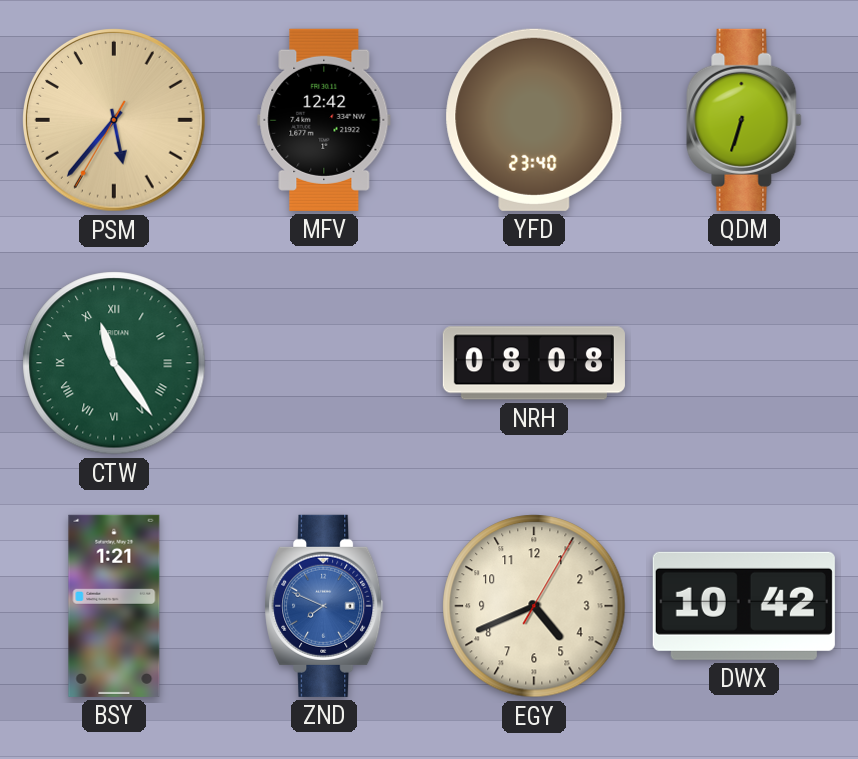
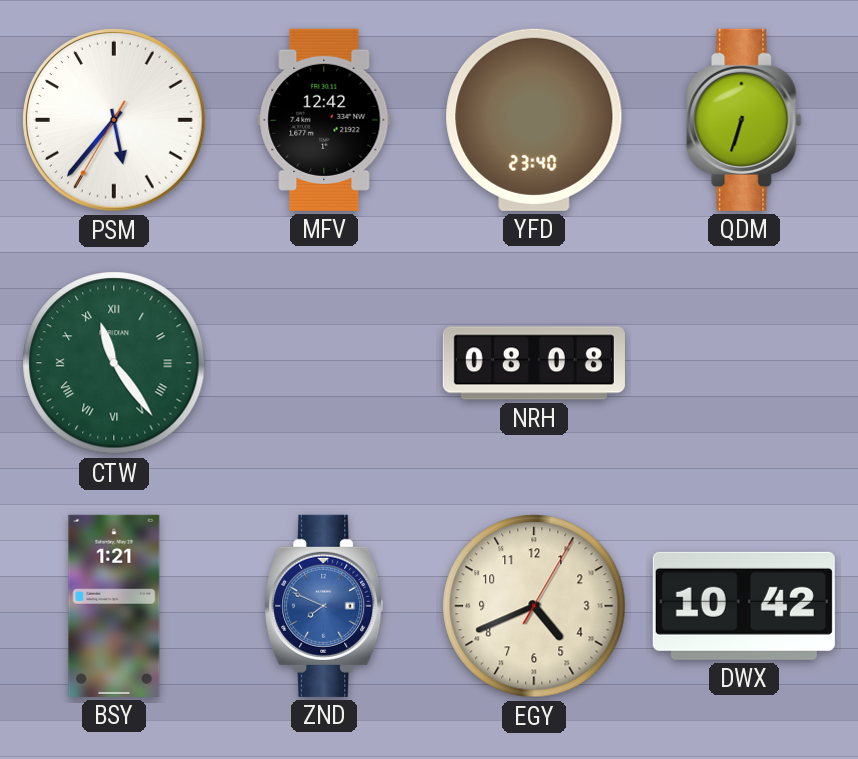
PSM dial: champagne -> white (115, 121)
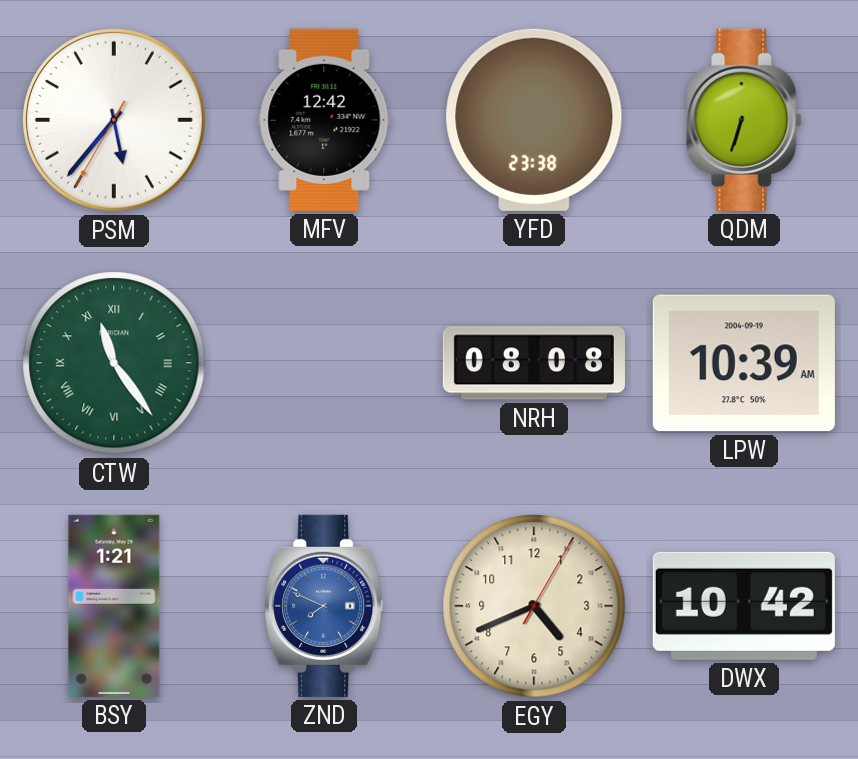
YFD: 23:40 -> 23:38 (534, 120)
LPW: none -> 10:39 (744, 363)
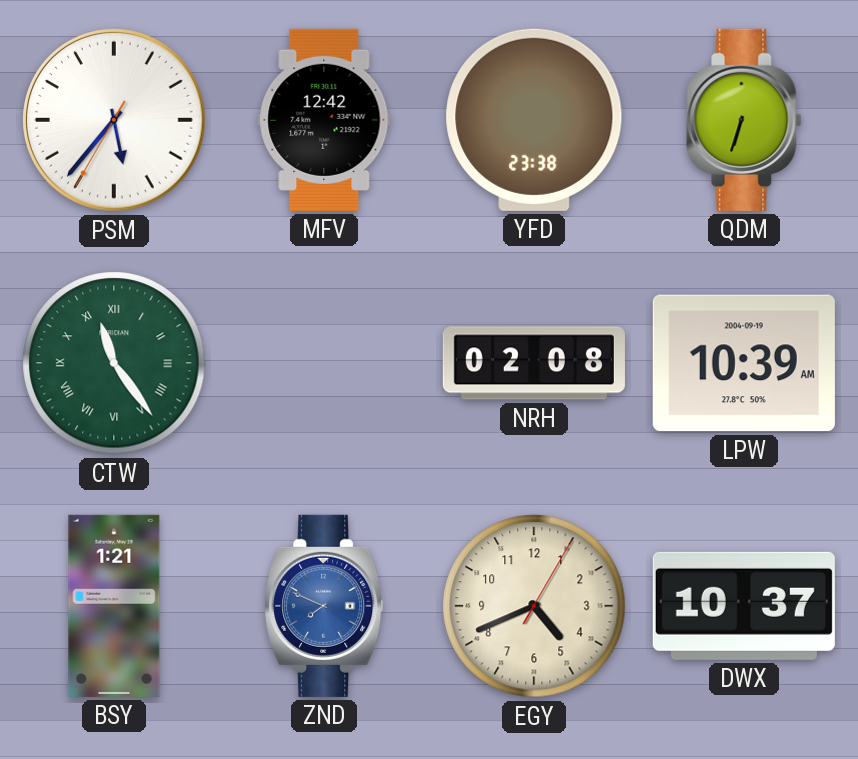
NRH: 08:08 -> 02:08 (534, 363)
DWX: 10:42 -> 10:37 (744, 606)
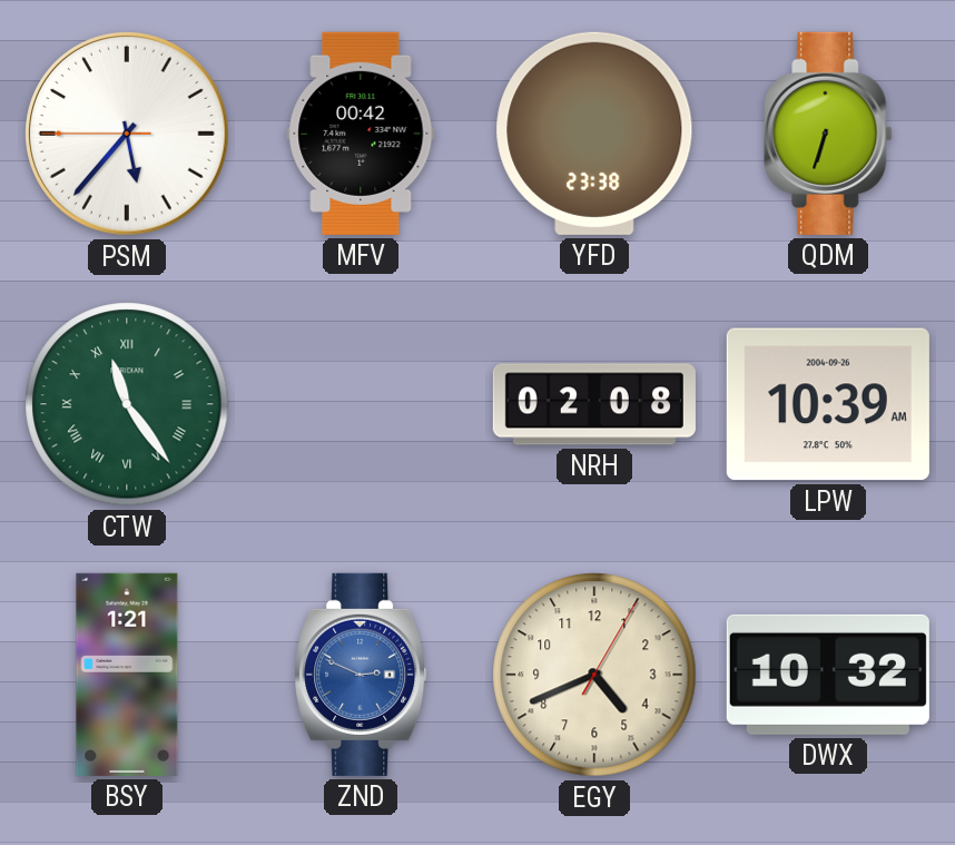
PSM: 5:36:35 -> 5:36:45 (128, 135)
MFV: 12:42 -> 00:42 (361, 134)
LPW date: 2004-09-19 -> 2004-09-26 (828, 404)
ZND: 7:49 -> 2:49 (361, 675)
DWX: 10:37 -> 10:32 (828, 675)
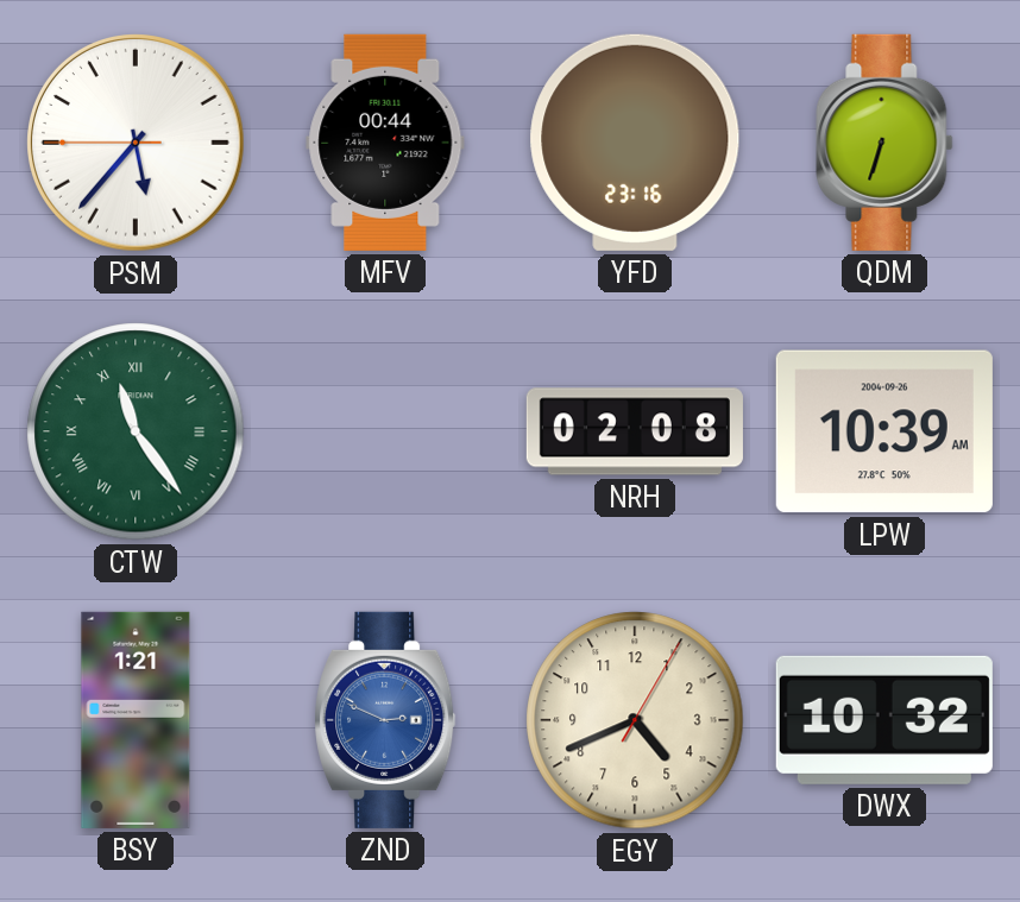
MFV: 00:42 -> 00:44 (385, 143)
YFD: 23:38 -> 23:16 (635, 143)
